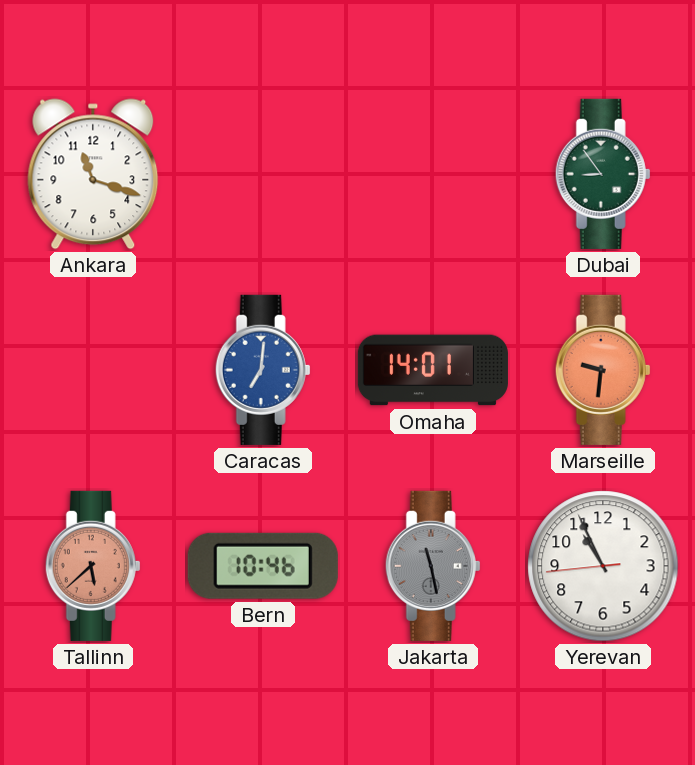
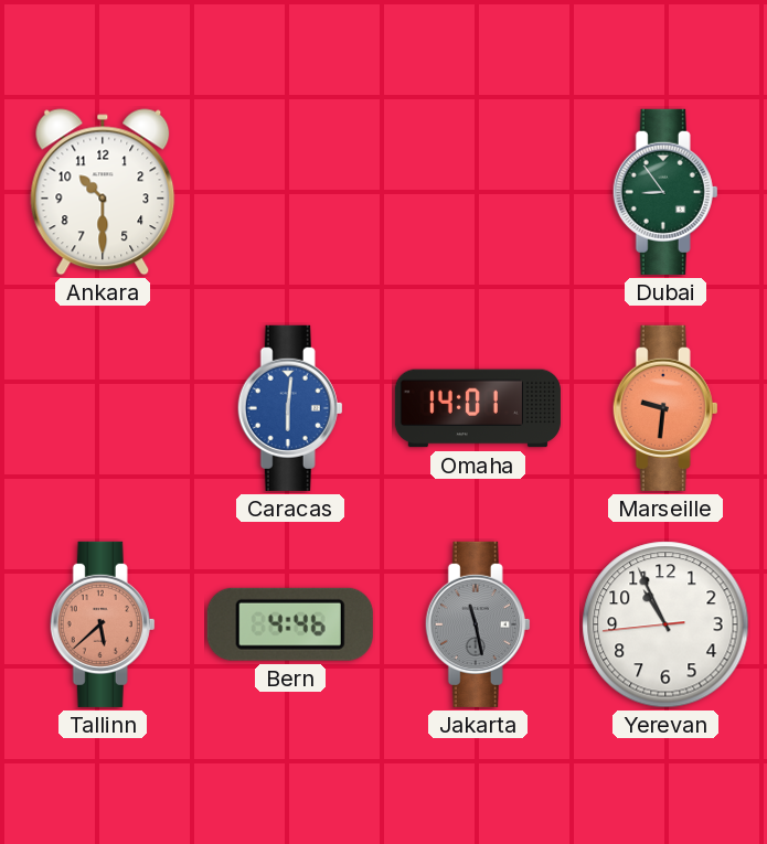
Ankara: 11:18 -> 10:30 (103, 192)
Caracas: 7:01 -> 6:01 (290, 408)
Bern: 10:46 -> 4:46 (290, 624)
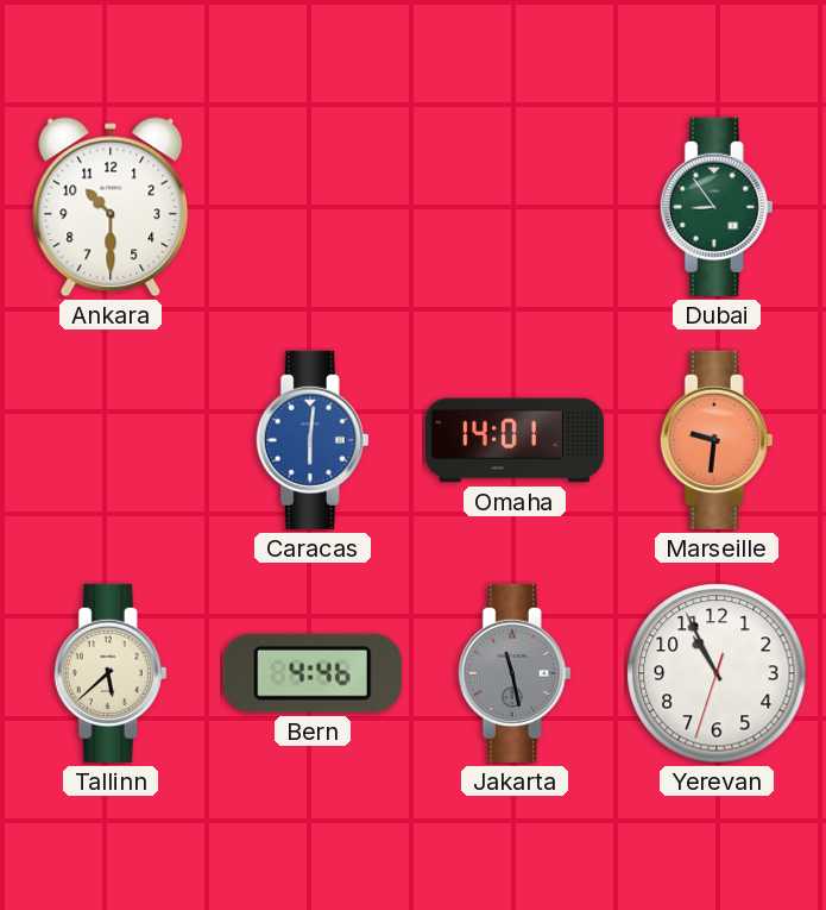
Tallinn dial: salmon -> cream (111, 673)
Yerevan: 10:55:44 -> 10:55:33 (717, 673)
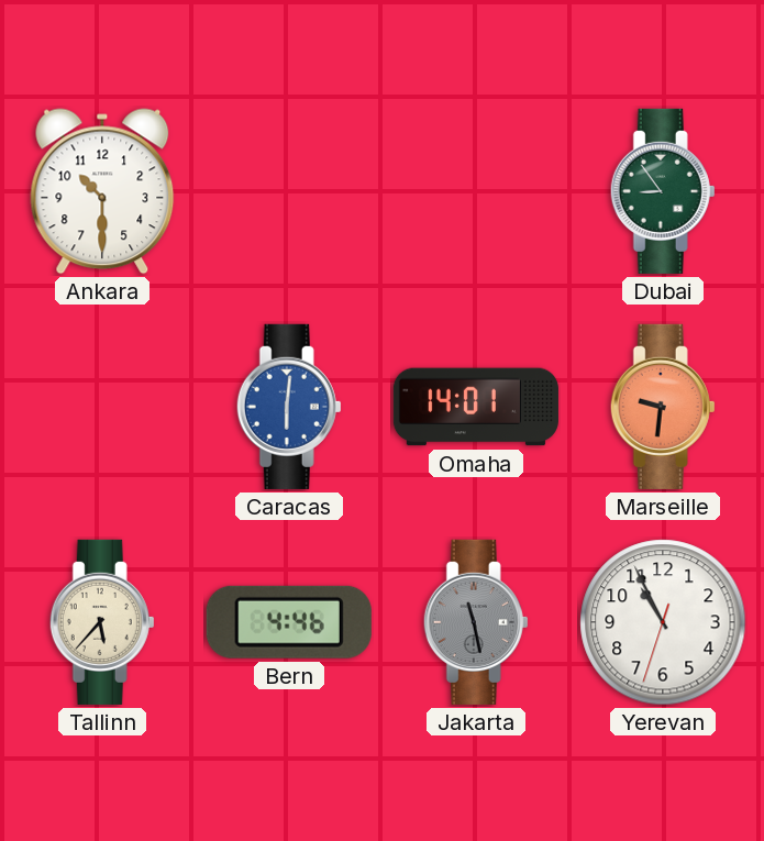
Tallinn: 5:38 -> 5:37 (102, 622)
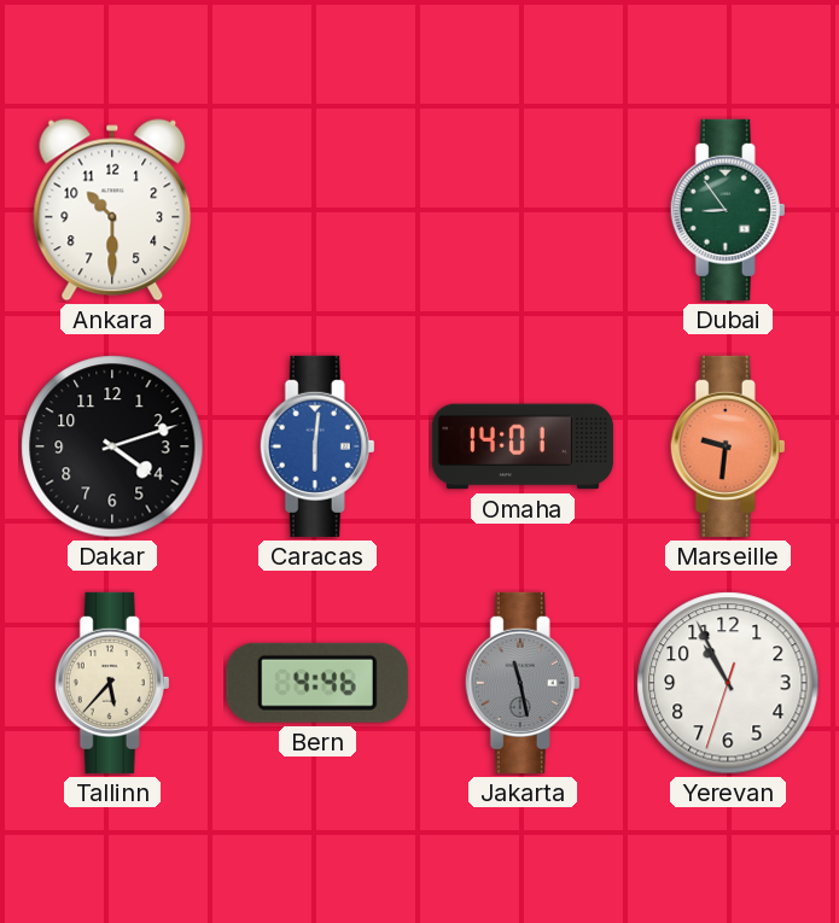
Dakar: none -> 4:12 (112, 446)
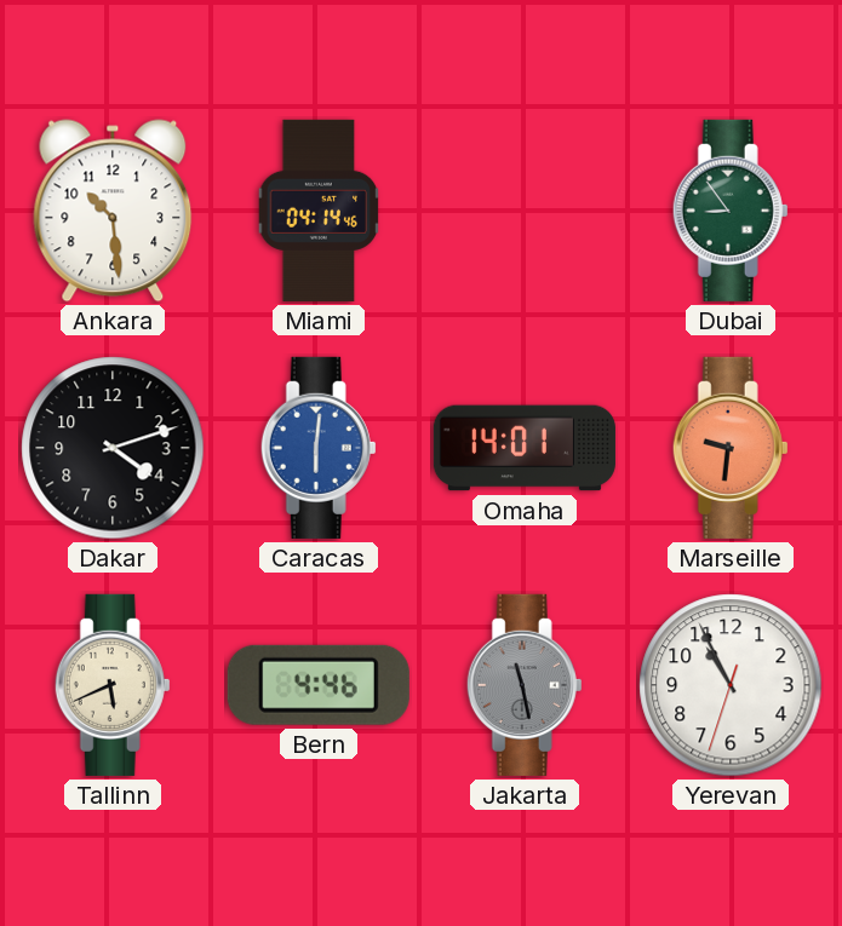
Ankara: 10:30 -> 10:29 (113, 211)
Miami: none -> 04:14 (319, 211)
Tallinn: 5:37 -> 5:41 (113, 685)
